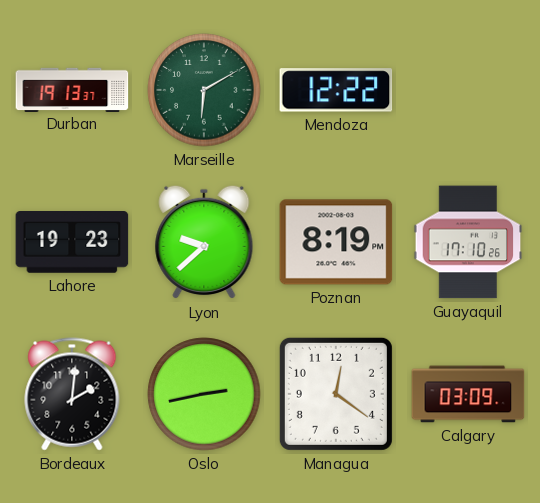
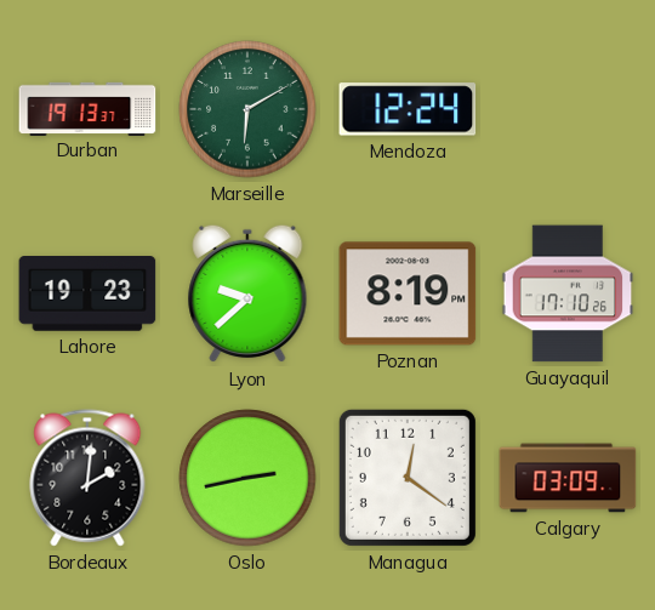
Mendoza: 12:22 -> 12:24 (408, 109)
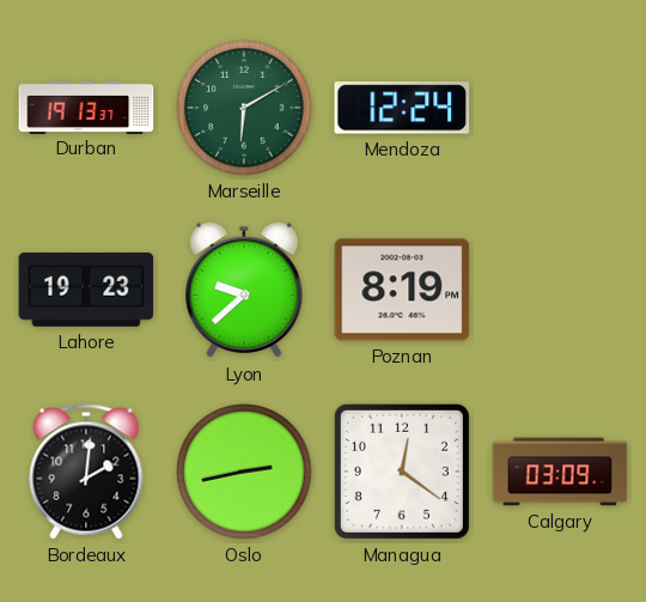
Guayaquil: 17:10 -> none (568, 293)
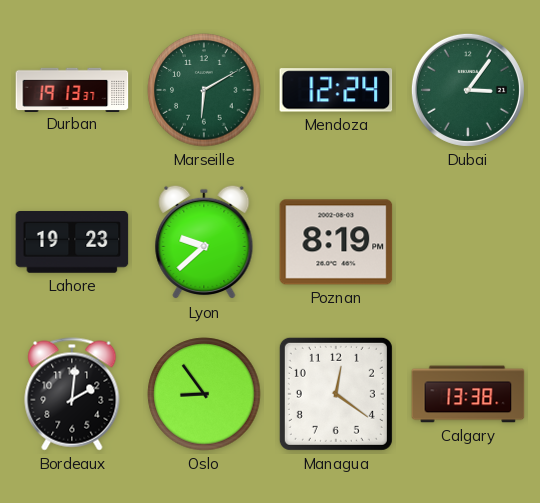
Dubai: none -> 3:06 (468, 90)
Oslo: 2:43 -> 8:54 (204, 394)
Calgary: 03:09 -> 13:38 (468, 394)
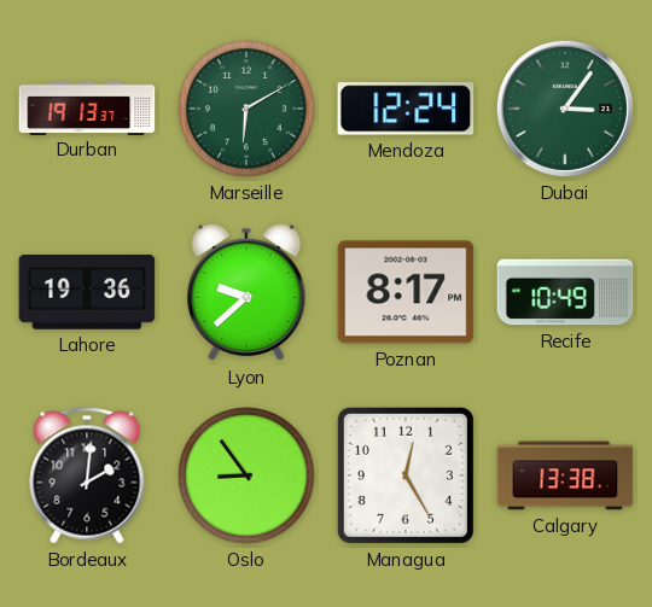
Lahore: 19:23 -> 19:36 (87, 293)
Poznan: 8:19 -> 8:17 (406, 292)
Recife: none -> 10:49 (565, 292)
Managua: 12:21 -> 12:25 (406, 475)
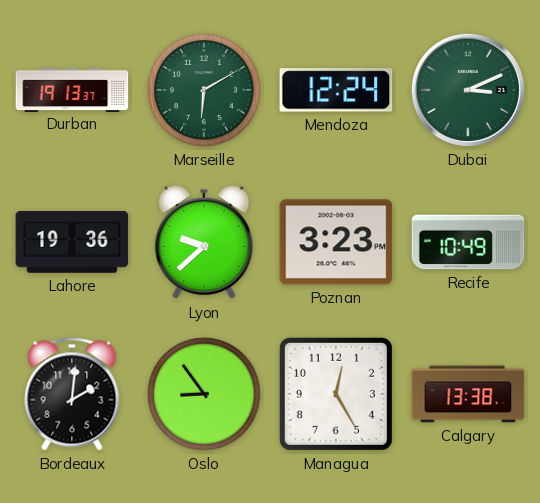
Dubai: 3:06 -> 3:11 (468, 90)
Poznan: 8:17 -> 3:23 (336, 242)
